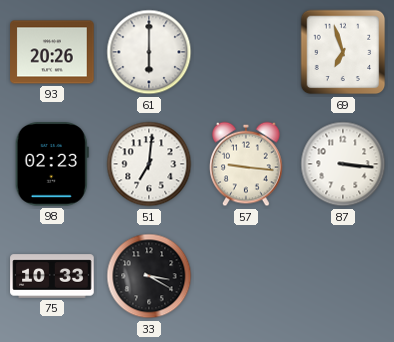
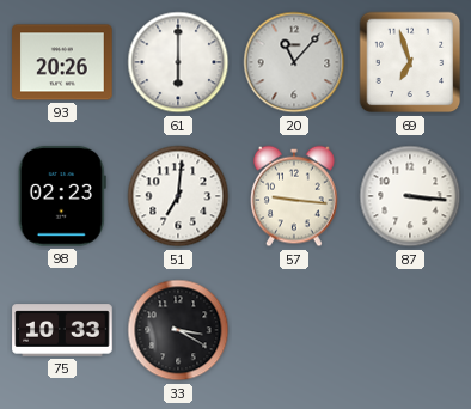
20: none -> 11:07 (294, 62)
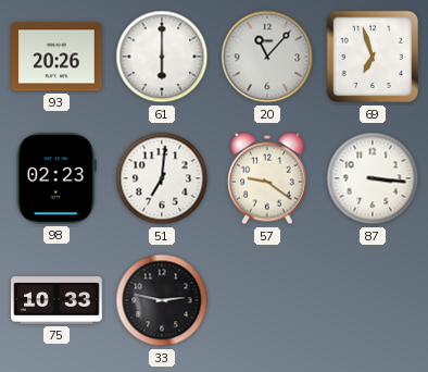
57: 9:16 -> 9:21 (267, 178)
33: 3:20 -> 2:47 (162, 300)
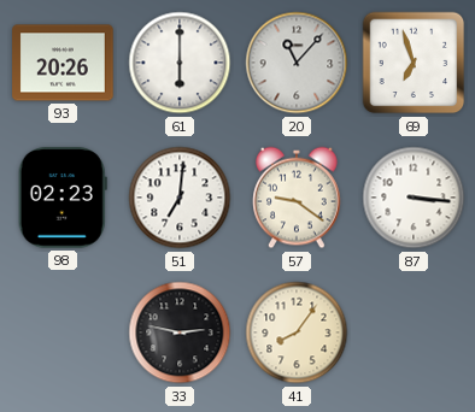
75: 10:33 -> none (56, 300)
41: none -> 8:06 (297, 332)
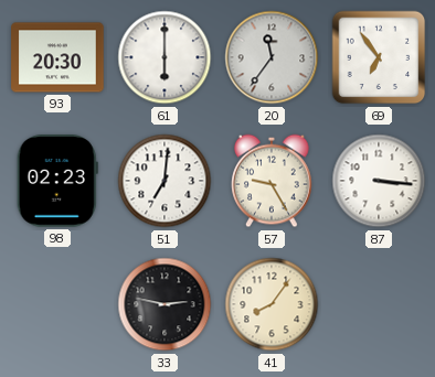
93: 20:26 -> 20:30 (57, 57)
20: 11:07 -> 11:36 (272, 57)
69: 6:57 -> 6:54 (379, 57)
57: 9:21 -> 9:25 (272, 181)
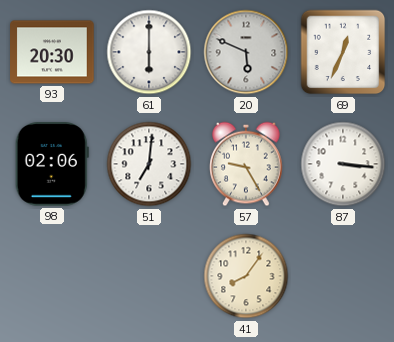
20: 11:36 -> 5:49 (246, 52)
69: 6:54 -> 12:34 (343, 52)
98: 02:23 -> 02:06 (52, 164)
33: 2:47 -> none (165, 304)
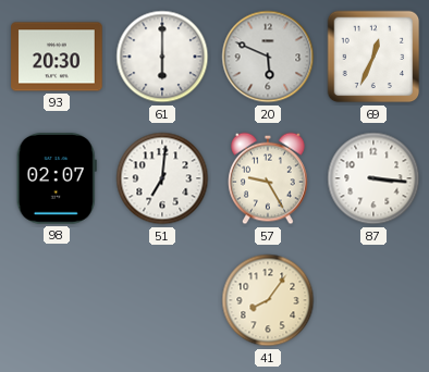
98: 02:06 -> 02:07 (57, 178)
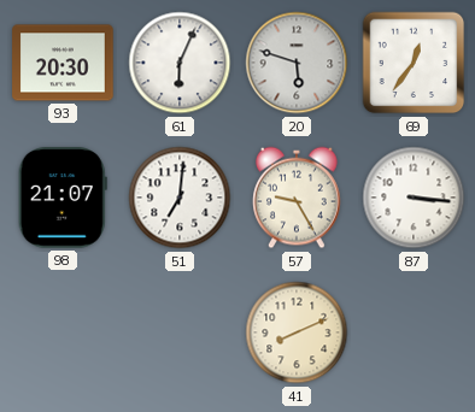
61: 6:00 -> 6:04 (180, 63)
20: 5:49 -> 5:48 (297, 63)
69: 12:34 -> 12:36 (414, 63)
98: 02:07 -> 21:07 (63, 198)
41: 8:06 -> 8:11 (297, 332)
